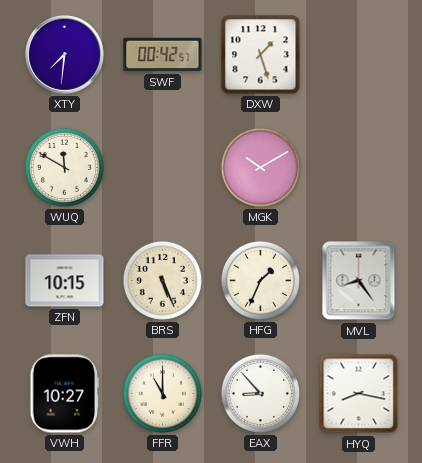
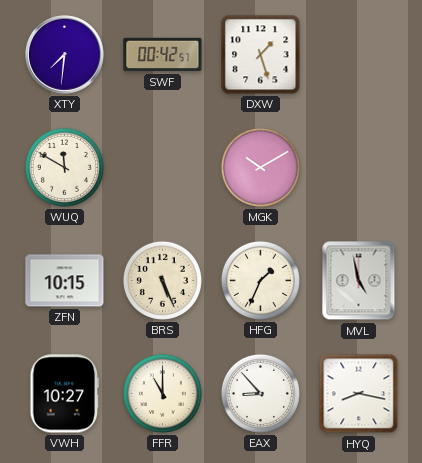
MVL: 8:24 -> 4:58 (359, 281)
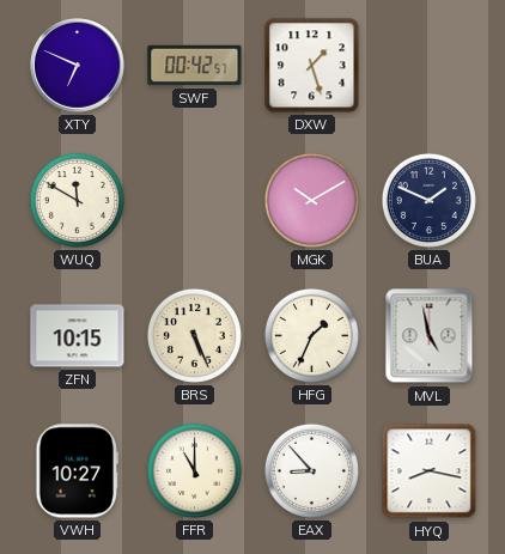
XTY: 7:31 -> 6:49 (78, 66)
BUA: none -> 1:49 (428, 200)
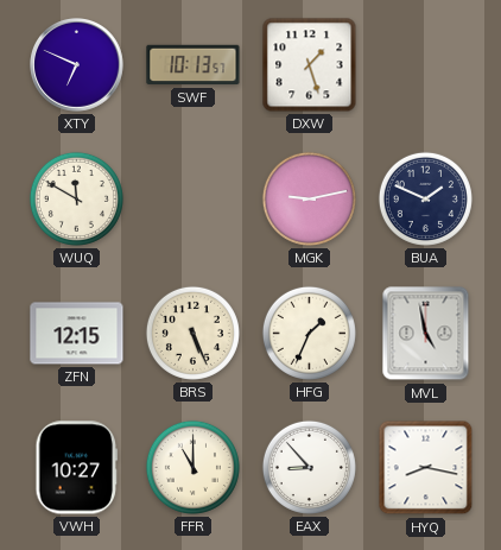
SWF: 00:42 -> 10:13 (194, 65)
MGK: 10:10 -> 9:13 (309, 198)
ZFN: 10:15 -> 12:15 (77, 334)
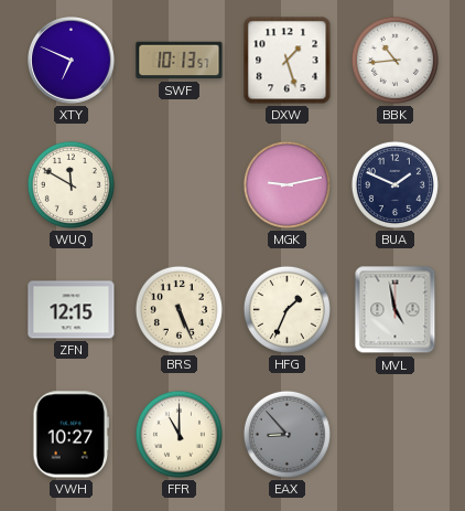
BBK: none -> 10:44 (394, 60)
EAX dial: white -> grey (286, 434)
HYQ: 8:17 -> none (426, 468)
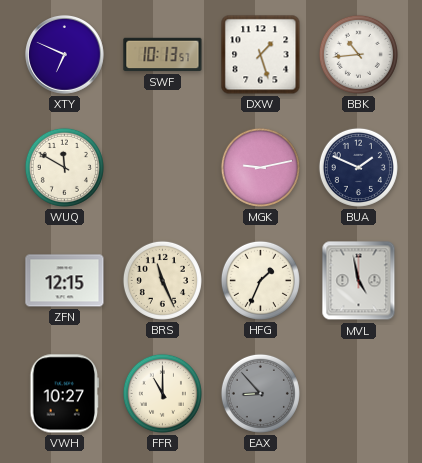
BRS: 5:26 -> 11:26 (162, 280)
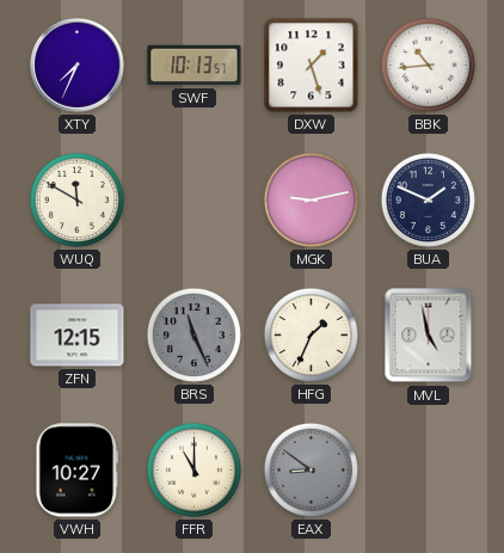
XTY: 6:49 -> 7:34 (78, 66)
BRS dial: cream -> grey (193, 334)
EAX: 8:53 -> 8:51 (311, 469)
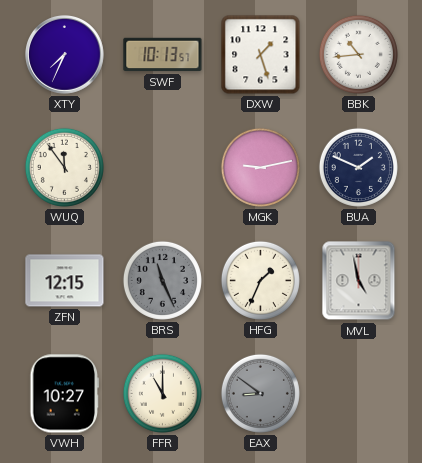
WUQ: 11:50 -> 11:54 (64, 167)
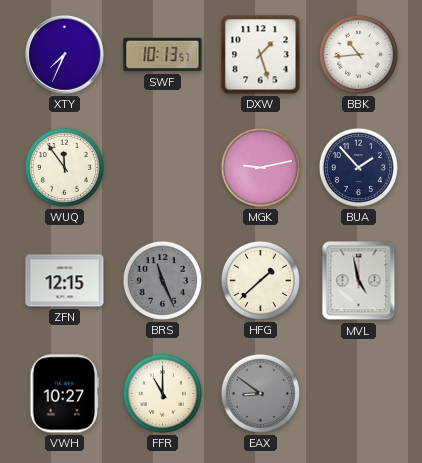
BUA: 1:49 -> 1:53 (358, 167)
HFG: 1:34 -> 1:38 (260, 280)
